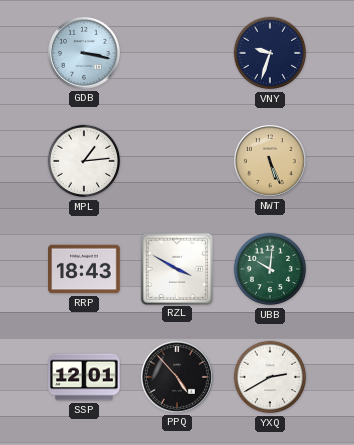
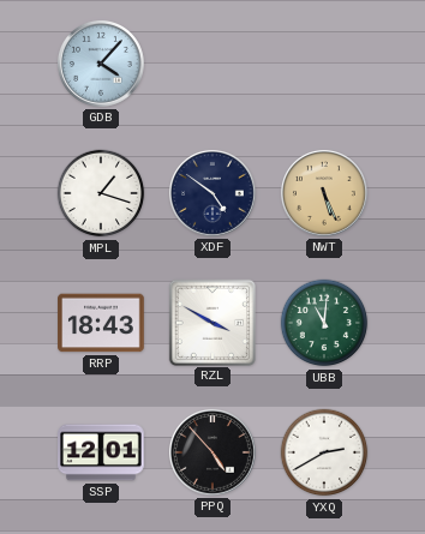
GDB: 3:17 -> 4:07 (101, 64)
VNY: 9:33 -> none (270, 53)
MPL: 1:14 -> 1:18 (101, 193)
XDF: none -> 4:51 (212, 193)
UBB: 10:01 -> 11:01 (324, 323)
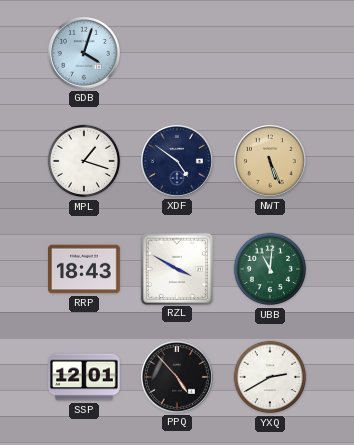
GDB: 4:07 -> 4:03 (84, 53)
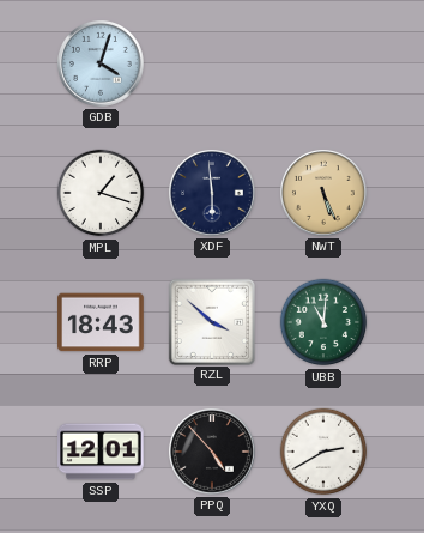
XDF: 4:51 -> 5:59 (212, 193)
RZL: 3:50 -> 3:52 (211, 321)
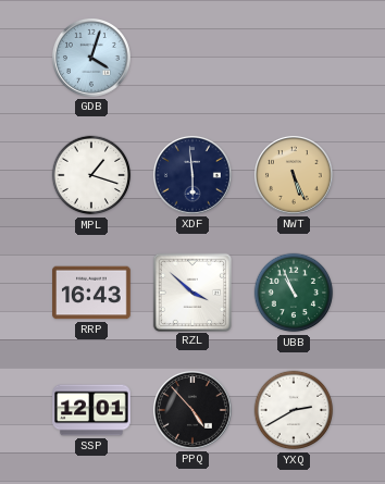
RRP: 18:43 -> 16:43 (91, 293)
UBB: 11:01 -> 10:56 (294, 293)
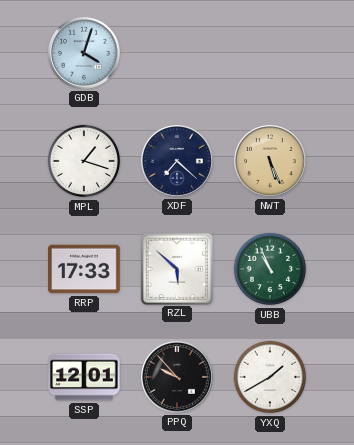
XDF: 5:59 -> 7:22 (177, 161)
RRP: 16:43 -> 17:33 (84, 269)
RZL: 3:52 -> 5:52 (176, 268)
PPQ: 4:53 -> 9:53 (177, 377)
YXQ: 2:40 -> 1:40 (270, 377)
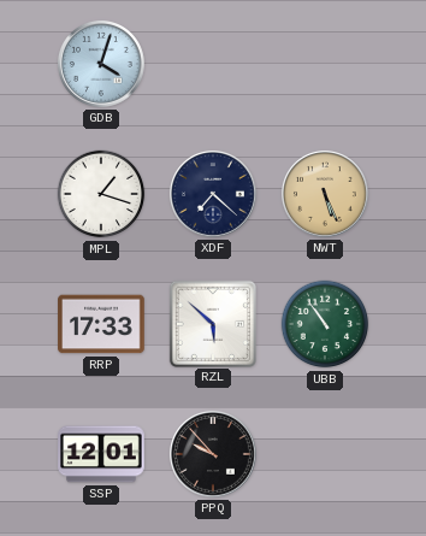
UBB: 10:56 -> 10:54 (325, 324)
YXQ: 1:40 -> none (270, 377)
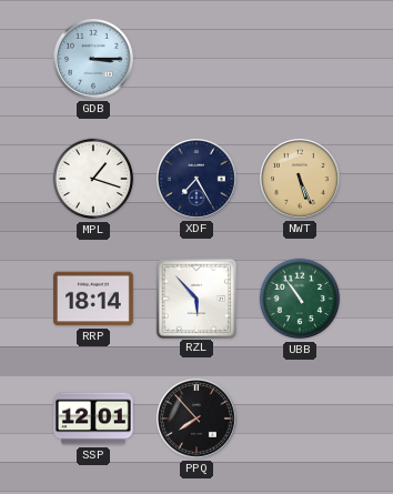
GDB: 4:03 -> 3:15 (93, 59)
XDF: 7:22 -> 7:25 (196, 179)
RRP: 17:33 -> 18:14 (93, 299)
RZL: 5:52 -> 5:53 (195, 298)
PPQ: 9:53 -> 7:53 (196, 419)
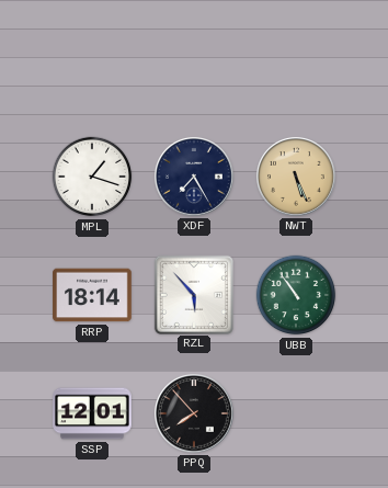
GDB: 3:15 -> none (93, 59)
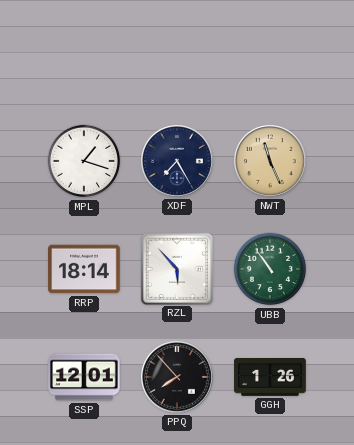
NWT: 5:26 -> 11:26 (270, 161)
GGH: none -> 1:26 (270, 377)
